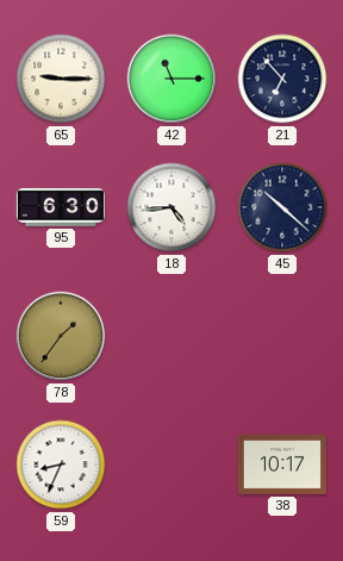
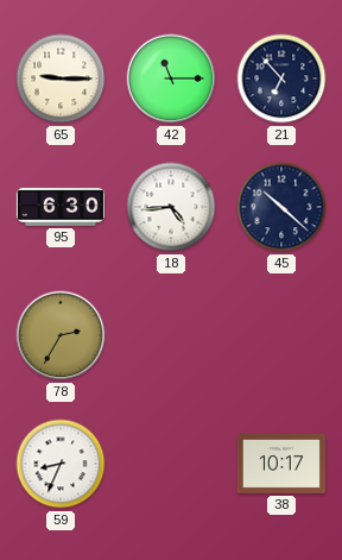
78: 1:36 -> 2:35 (61, 335)
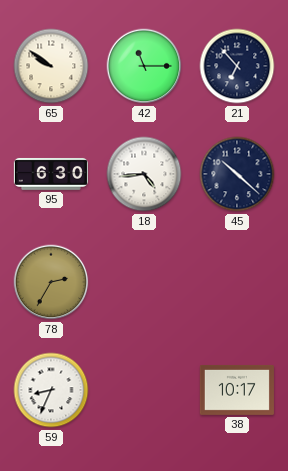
65: 9:15 -> 9:51 (51, 66)
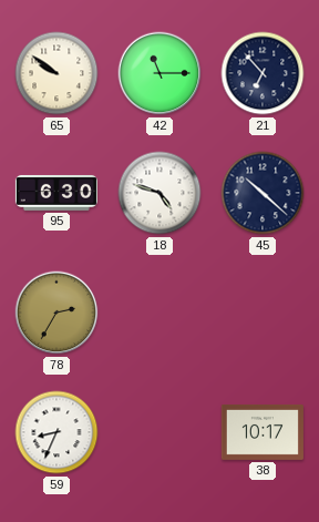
18: 4:44 -> 4:48 (159, 193)
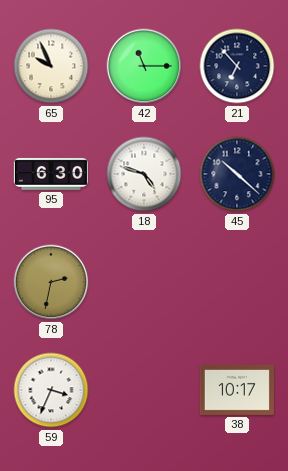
65: 9:51 -> 9:56 (51, 66)
78: 2:35 -> 2:32 (51, 282)
59: 8:34 -> 3:34 (51, 390)
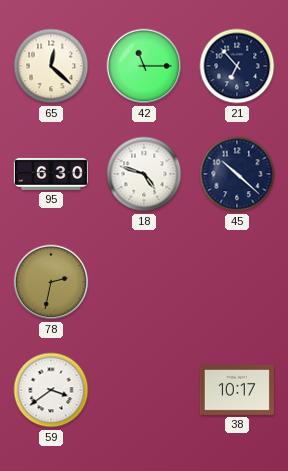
65: 9:56 -> 12:22 (51, 66)
59: 3:34 -> 3:39 (51, 390)
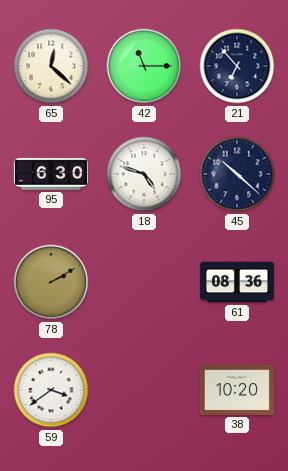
78: 2:32 -> 2:10 (51, 282)
61: none -> 08:36 (237, 282)
38: 10:17 -> 10:20 (237, 390)
